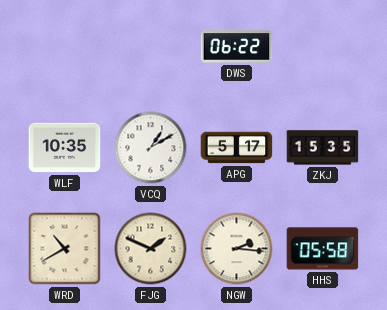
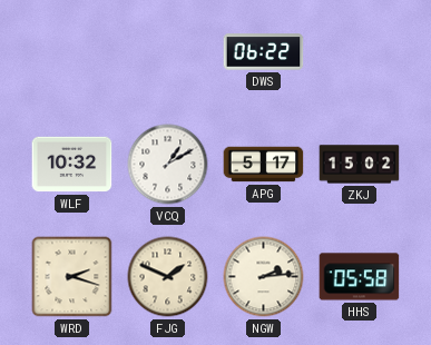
WLF: 10:35 -> 10:32 (72, 165)
ZKJ: 15:35 -> 15:02 (360, 165)
WRD: 10:40 -> 2:18 (72, 277)
NGW: 2:16 -> 2:14 (264, 277)
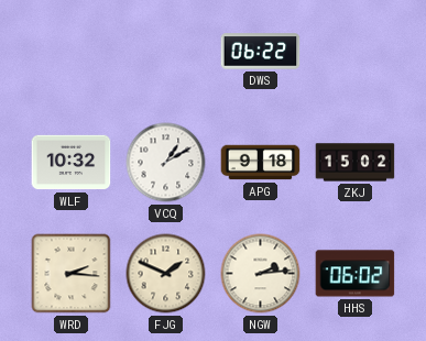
APG: 5:17 -> 9:18 (261, 163)
WRD: 2:18 -> 2:16 (72, 274)
HHS: 05:58 -> 06:02 (356, 274)
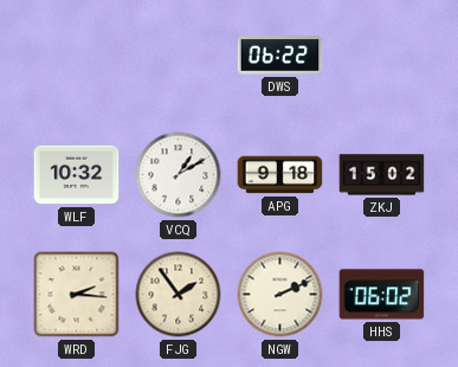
FJG: 1:49 -> 1:54 (179, 295)
NGW: 2:14 -> 2:11 (280, 295)
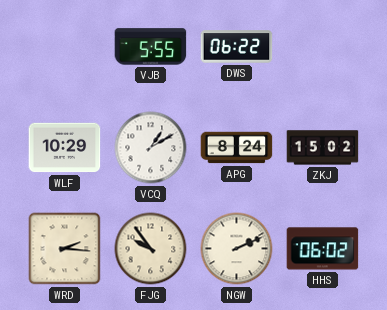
VJB: none -> 5:55 (151, 47)
WLF: 10:32 -> 10:29 (65, 148)
APG: 9:18 -> 8:24 (237, 148)
FJG: 1:54 -> 9:54 (151, 249)
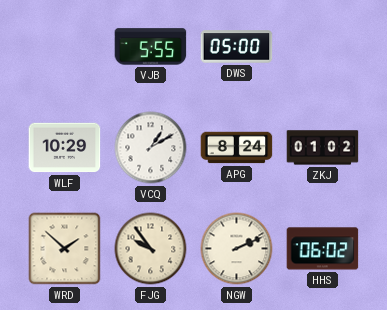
DWS: 06:22 -> 05:00 (237, 47)
ZKJ: 15:02 -> 01:02 (323, 148)
WRD: 2:16 -> 1:52 (65, 249)
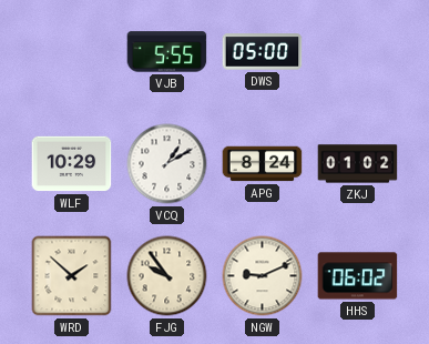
NGW: 2:11 -> 9:11 (263, 276)
